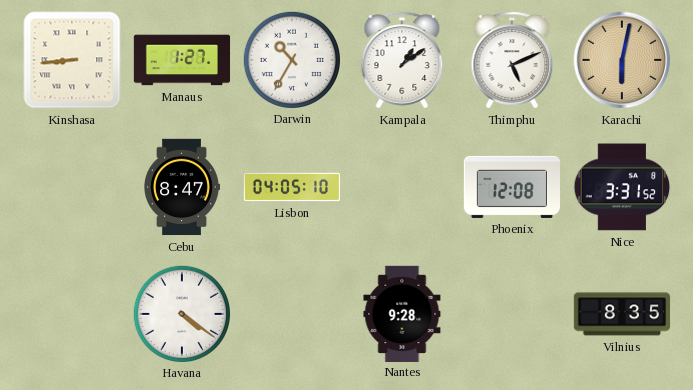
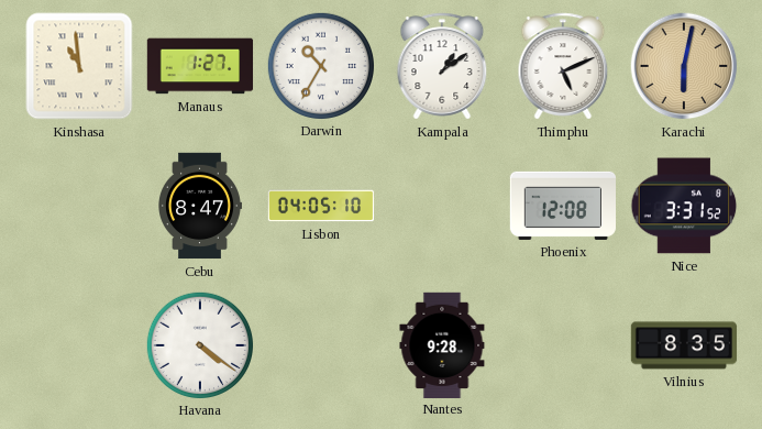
Kinshasa: 8:44 -> 10:59 (79, 66)
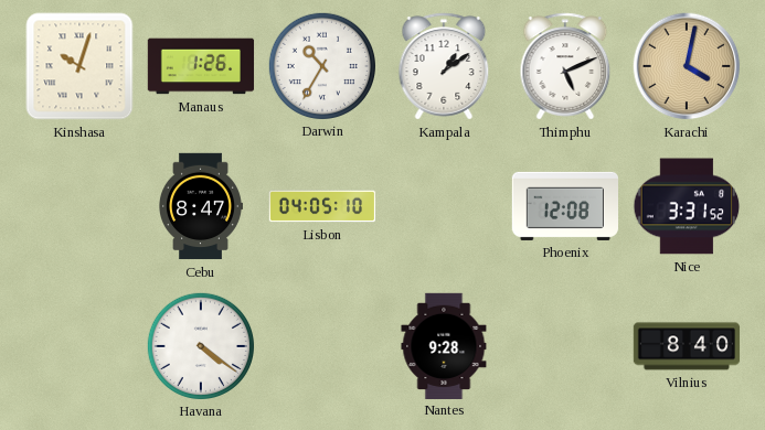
Kinshasa: 10:59 -> 10:03 (79, 66)
Manaus: 1:27 -> 1:26 (201, 66)
Karachi: 6:02 -> 4:02 (687, 66)
Vilnius: 8:35 -> 8:40 (687, 346)
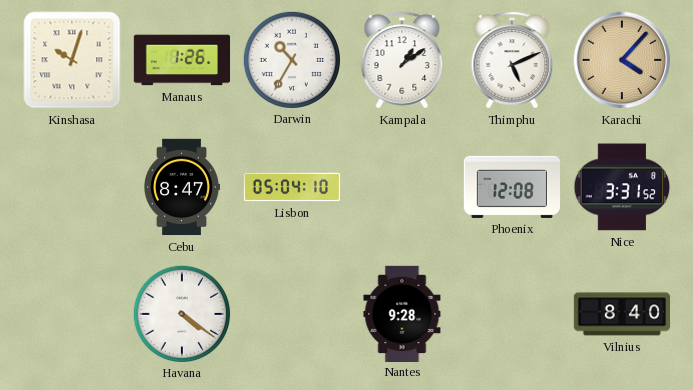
Karachi: 4:02 -> 4:07 (622, 60)
Lisbon: 04:05 -> 05:04 (292, 187)
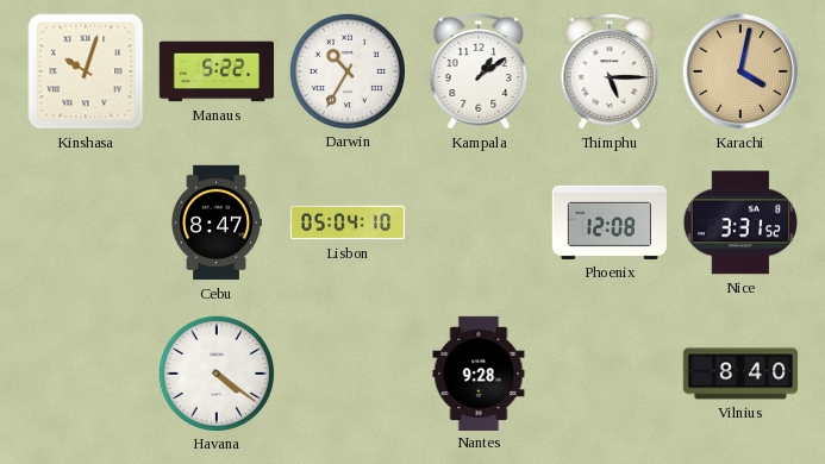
Manaus: 1:26 -> 5:22 (217, 71)
Thimphu: 5:11 -> 5:15 (610, 71)
Karachi: 4:07 -> 4:02 (740, 71)
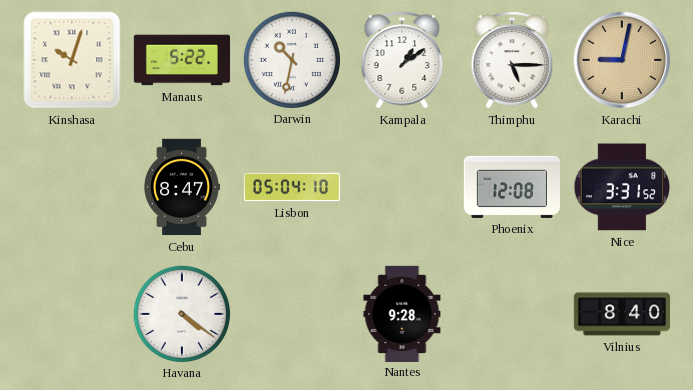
Darwin: 10:35 -> 10:32 (291, 59)
Karachi: 4:02 -> 9:02 (622, 60)
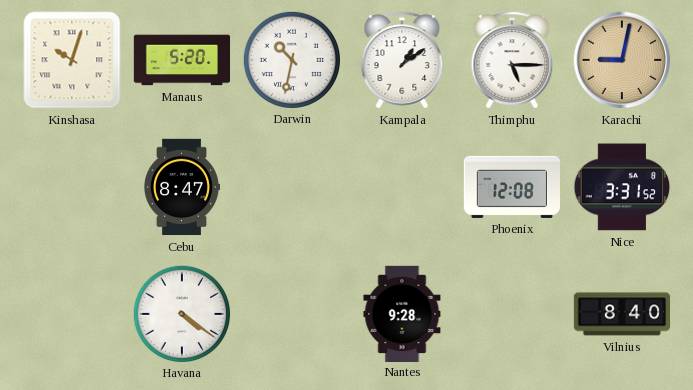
Manaus: 5:22 -> 5:20 (182, 60)
Lisbon: 05:04 -> none (292, 187)
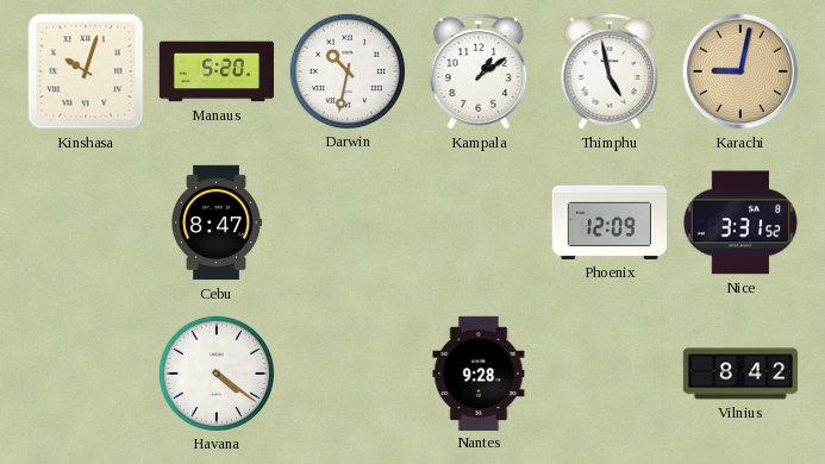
Thimphu: 5:15 -> 4:58 (610, 71)
Phoenix: 12:08 -> 12:09 (608, 222)
Vilnius: 8:40 -> 8:42 (740, 374)
